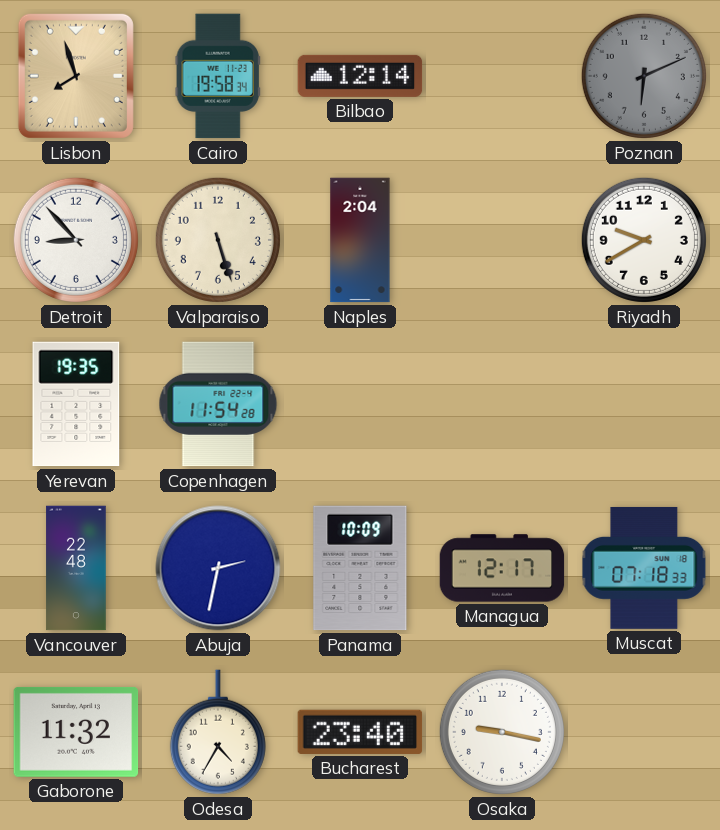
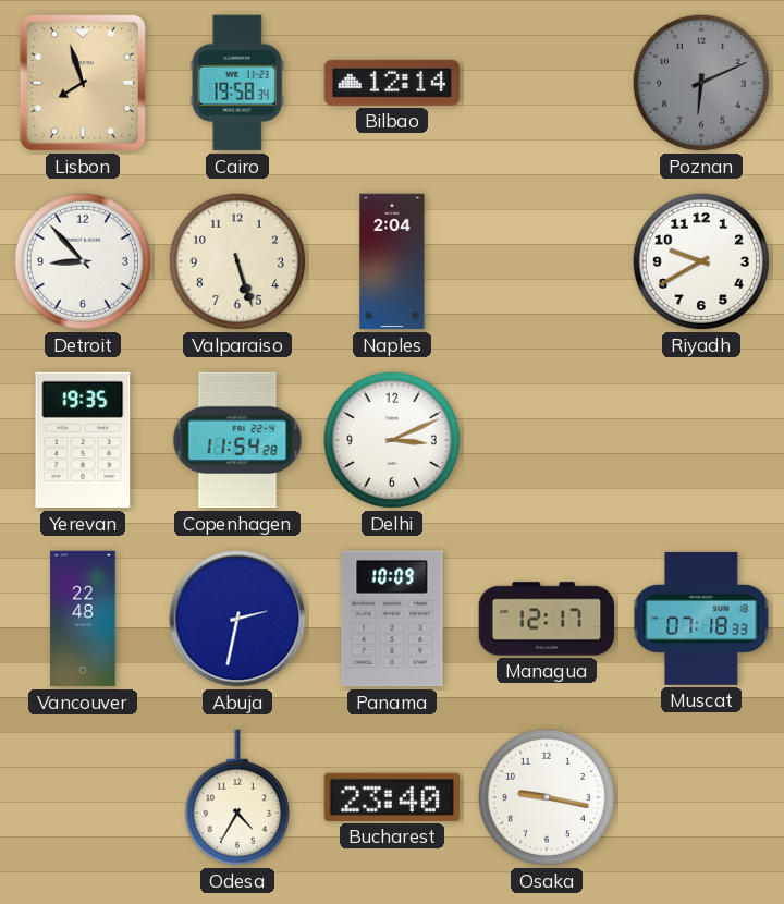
Delhi: none -> 3:11 (392, 440)
Gaborone: 11:32 -> none (76, 732)
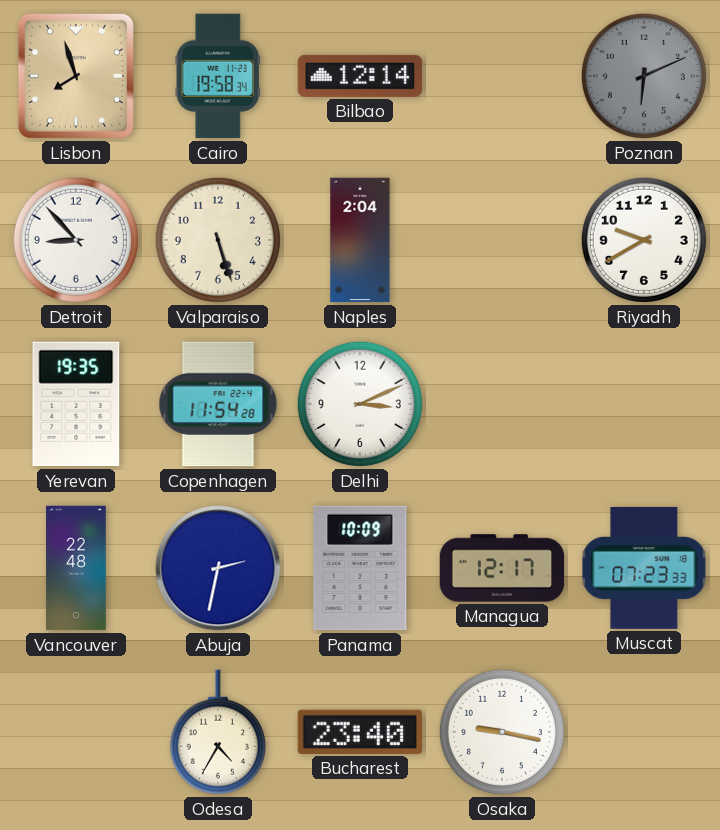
Muscat: 07:18 -> 07:23 (644, 568)
